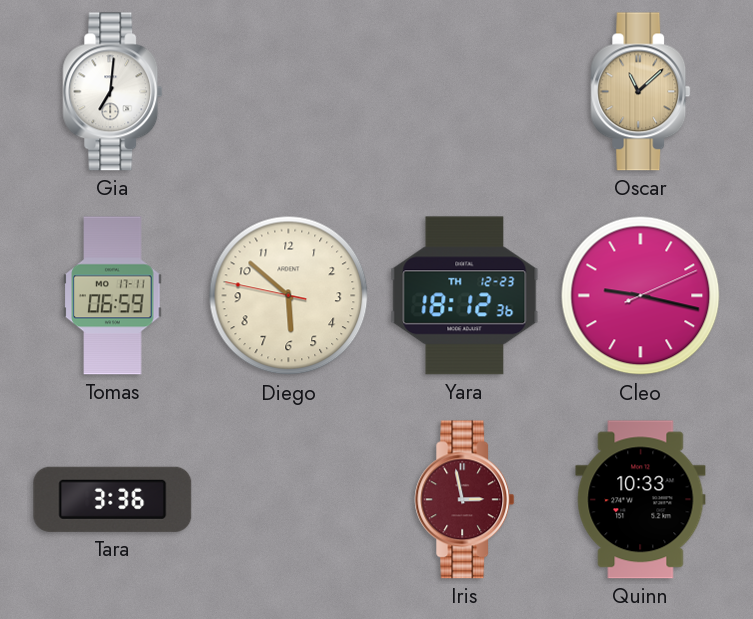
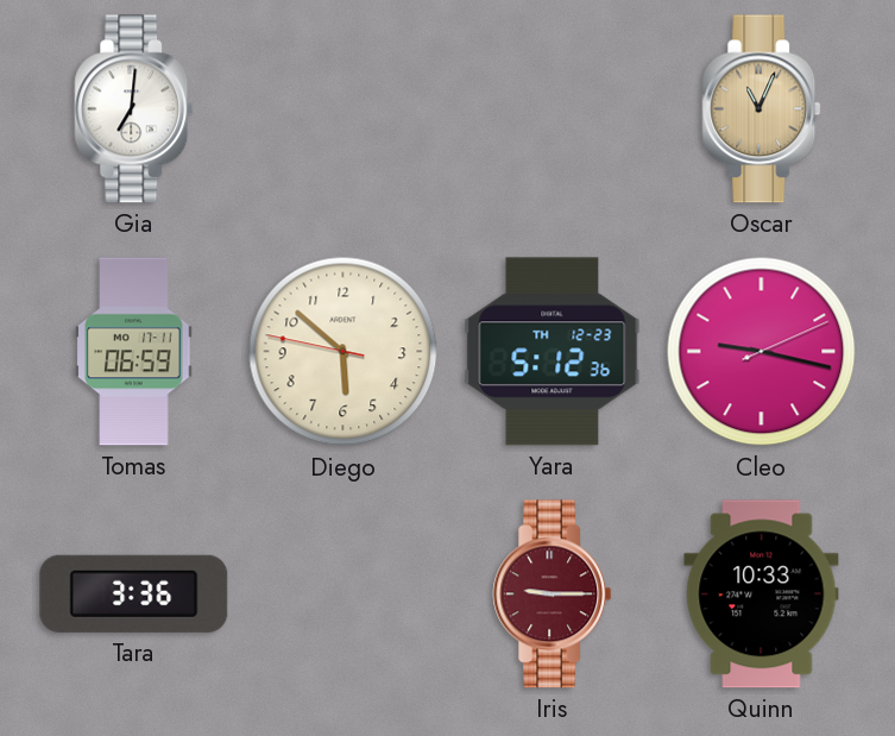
Oscar: 11:08 -> 11:04 (762, 109)
Yara: 18:12 -> 5:12 (553, 352)
Iris: 2:58 -> 9:15 (553, 595)
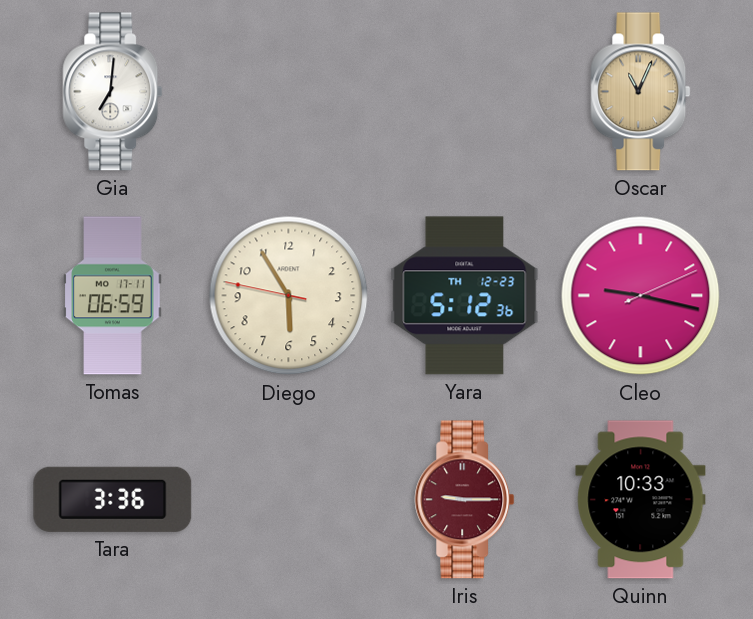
Diego: 5:51 -> 5:54 (289, 296)
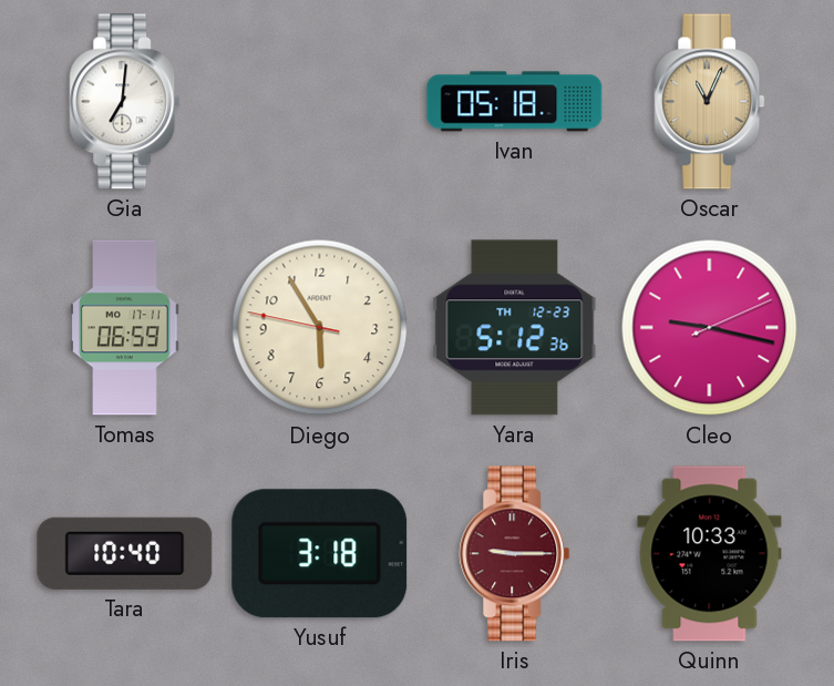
Ivan: none -> 05:18 (515, 102)
Tara: 3:36 -> 10:40 (125, 553)
Yusuf: none -> 3:18 (320, 554)
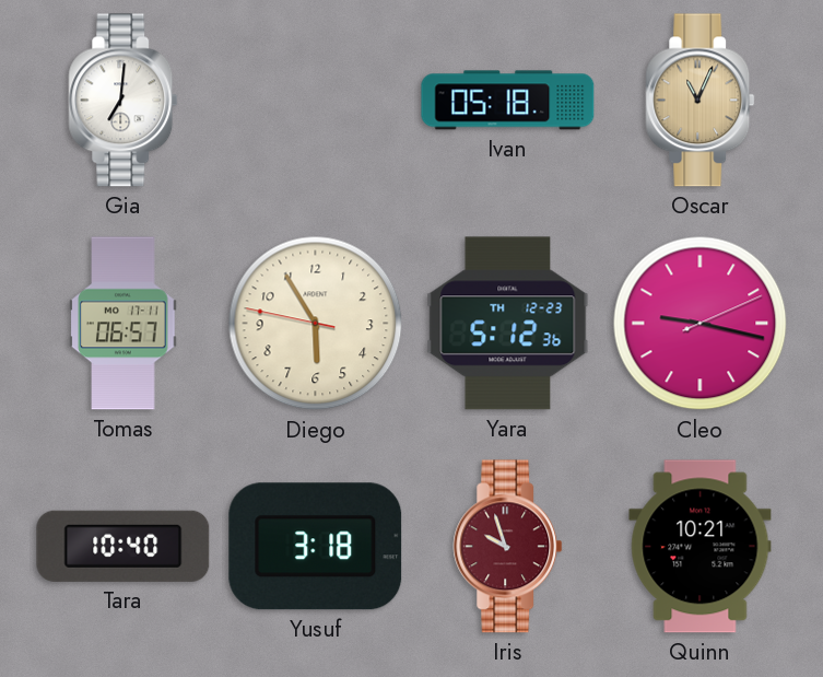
Tomas: 06:59 -> 06:57 (124, 324)
Iris: 9:15 -> 9:57 (508, 547)
Quinn: 10:33 -> 10:21 (701, 547)
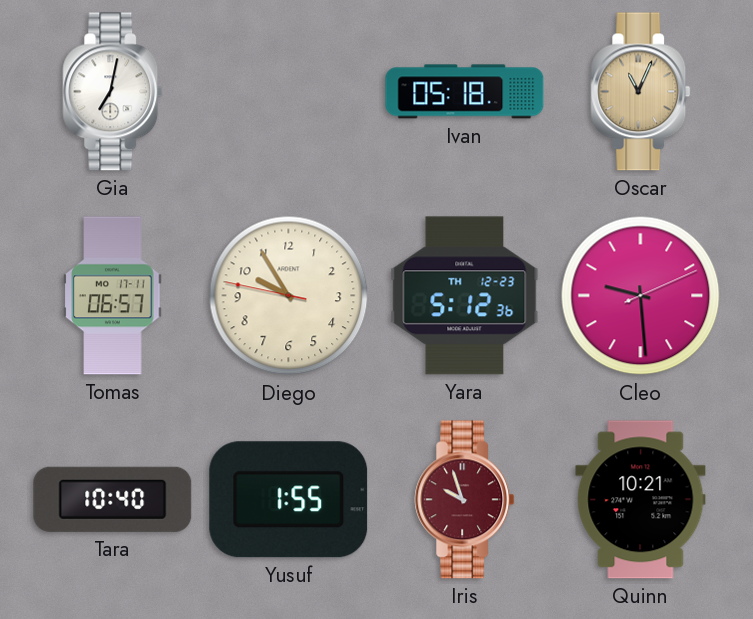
Gia: 7:01 -> 7:02 (113, 92)
Diego: 5:54 -> 9:54 (289, 296)
Cleo: 9:17 -> 9:29 (641, 296)
Yusuf: 3:18 -> 1:55 (289, 500)
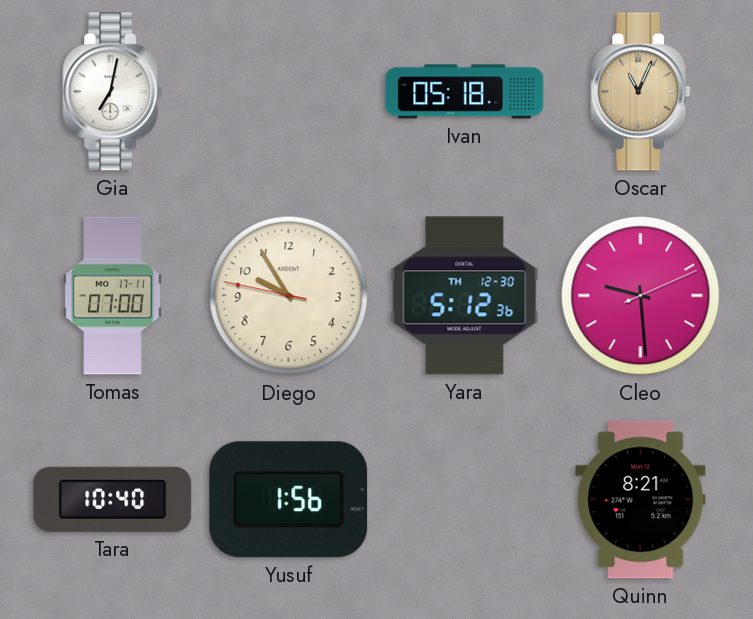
Tomas: 06:57 -> 07:00 (113, 296)
Yara date: TH 12-23 -> TH 12-30 (465, 296)
Yusuf: 1:55 -> 1:56 (289, 500)
Iris: 9:57 -> none (465, 500)
Quinn: 10:21 -> 8:21 (641, 500)
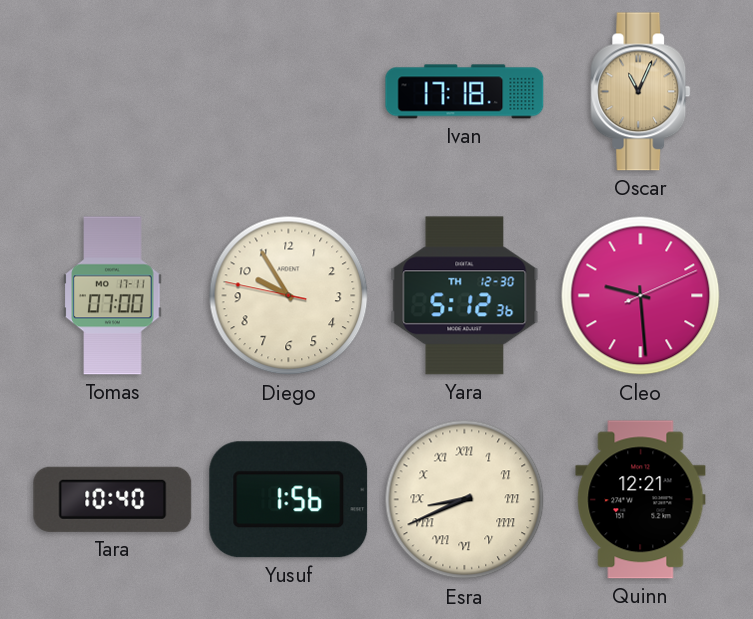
Gia: 7:02 -> none (113, 92)
Ivan: 05:18 -> 17:18 (465, 92)
Esra: none -> 8:41 (465, 500)
Quinn: 8:21 -> 12:21 (641, 500)
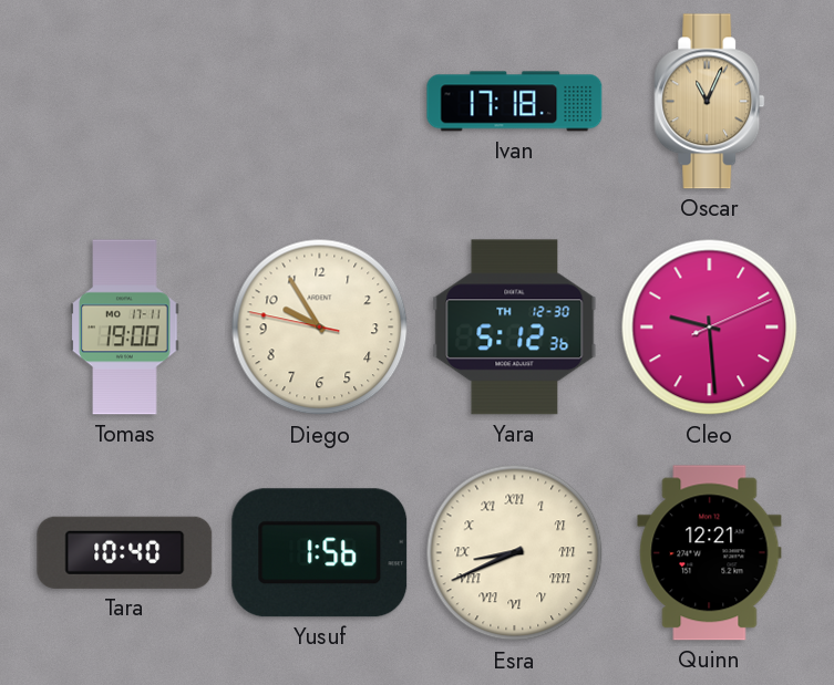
Tomas: 07:00 -> 19:00 (125, 328)
